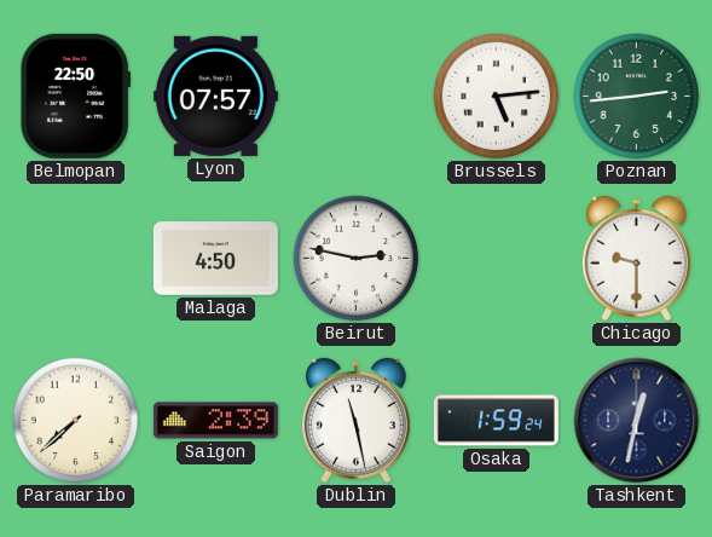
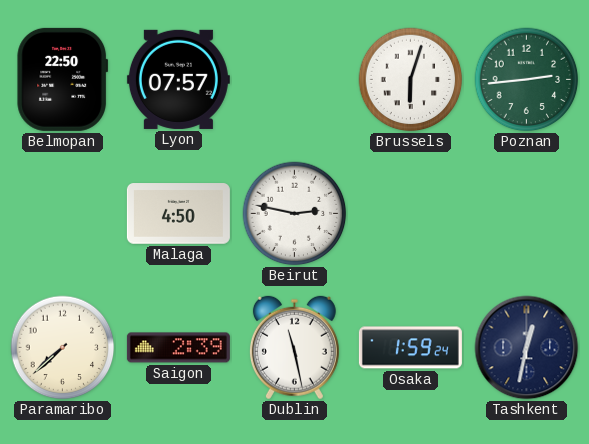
Brussels: 5:14 -> 6:03 (411, 80)
Chicago: 9:30 -> none (636, 259)
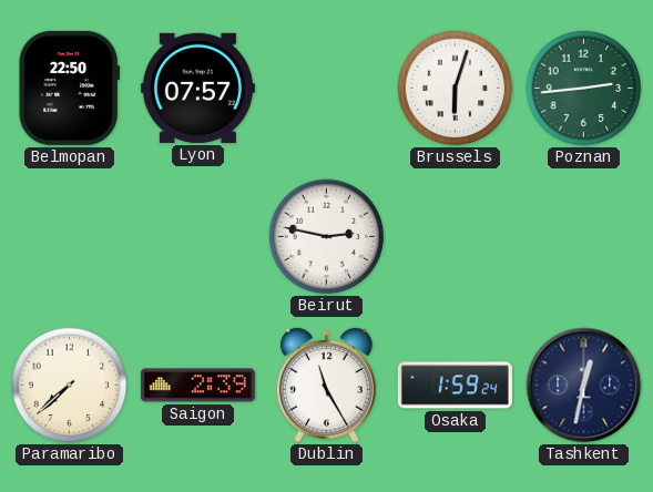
Malaga: 4:50 -> none (178, 214)
Dublin: 11:28 -> 11:25 (326, 386)
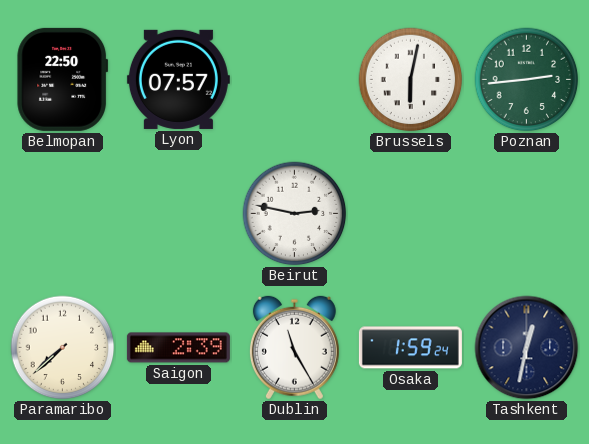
Brussels: 6:03 -> 6:02 (411, 80)
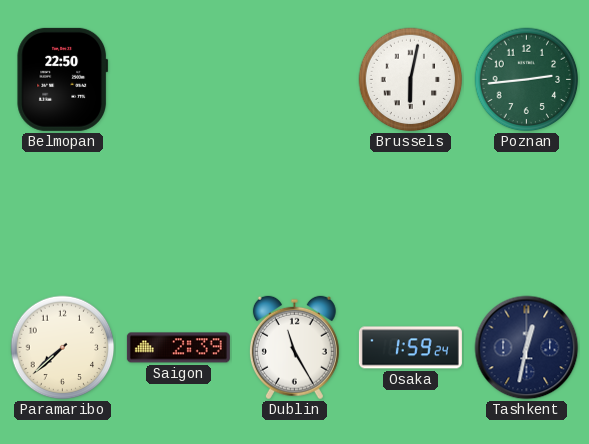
Lyon: 07:57 -> none (178, 79)
Beirut: 2:47 -> none (295, 214)
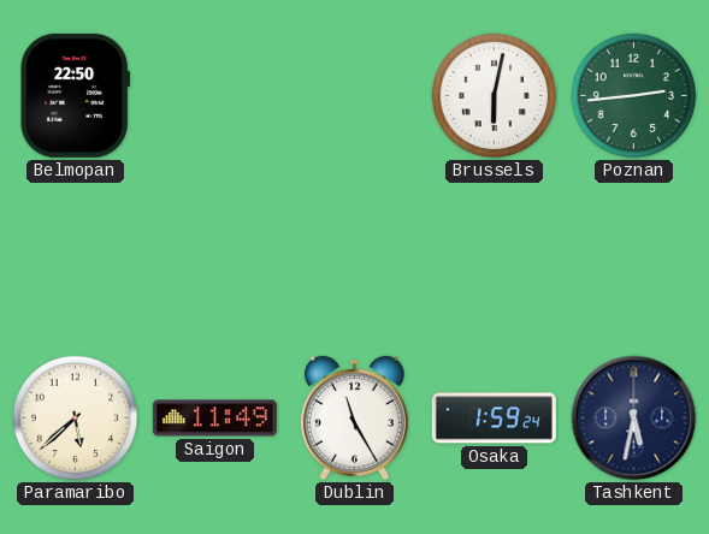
Paramaribo: 7:38 -> 5:38 (76, 419)
Saigon: 2:39 -> 11:49 (214, 419)
Tashkent: 12:32 -> 5:32 (634, 419)
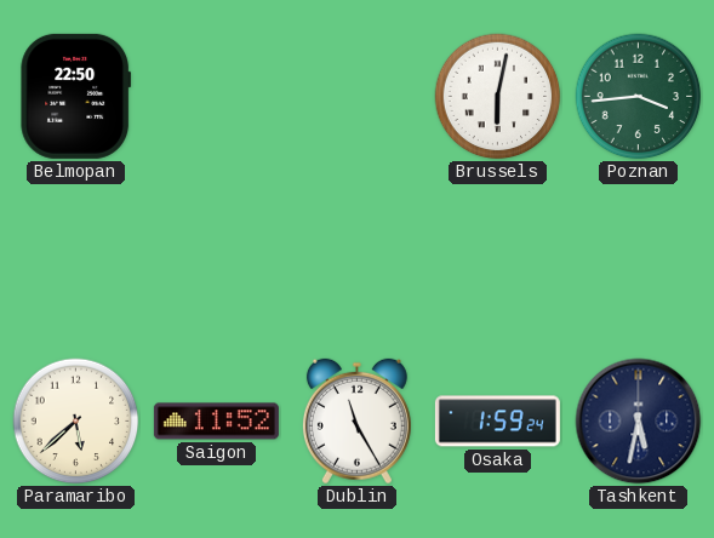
Poznan: 2:44 -> 3:44 (639, 97)
Saigon: 11:49 -> 11:52 (216, 422)
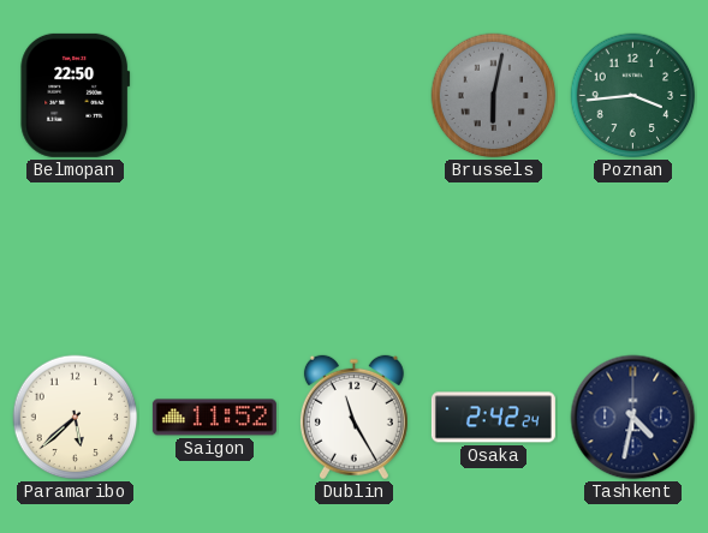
Brussels dial: white -> grey (494, 96)
Osaka: 1:59 -> 2:42 (493, 418)
Tashkent: 5:32 -> 4:32 (633, 418)
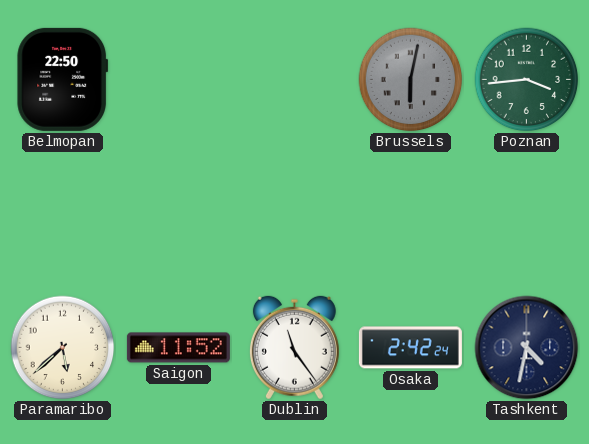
Dublin: 11:25 -> 11:24 (294, 348)
